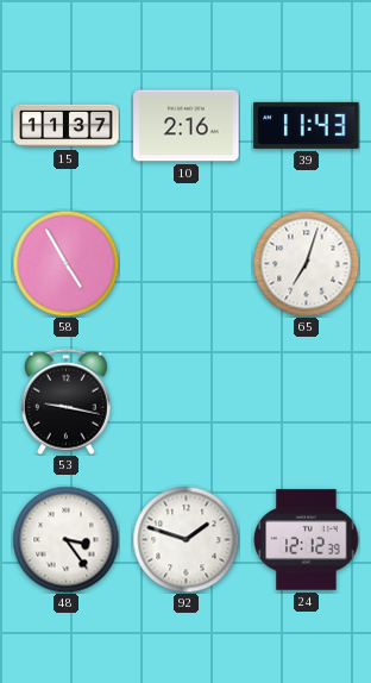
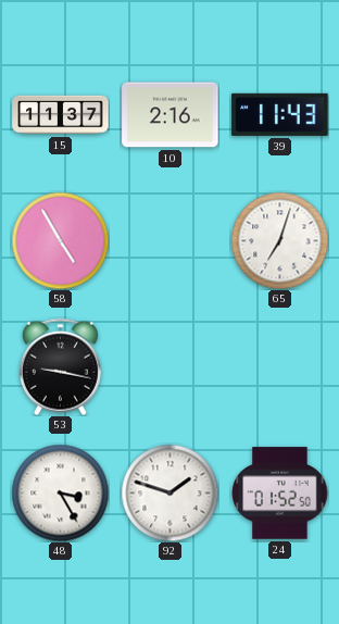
48: 3:24 -> 3:25 (60, 492)
24: 12:12 -> 01:52 (279, 494)
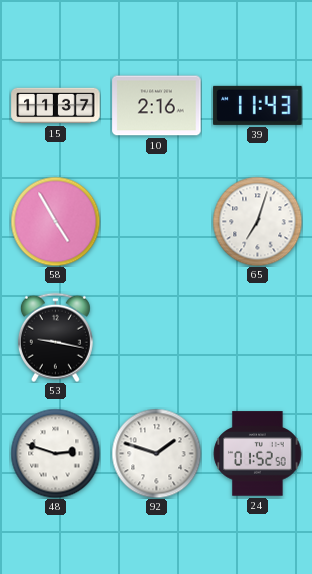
48: 3:25 -> 2:48 (55, 453)
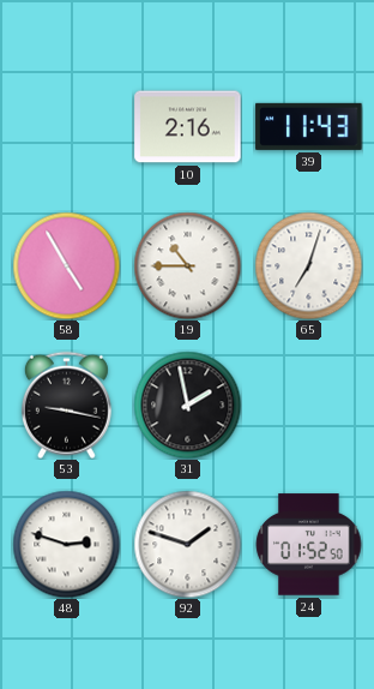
15: 11:37 -> none (56, 106)
19: none -> 10:45 (187, 265)
31: none -> 1:58 (187, 405)
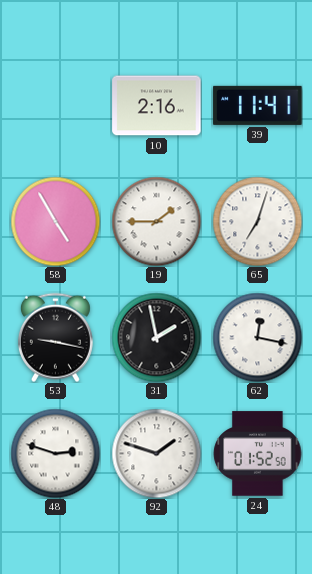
39: 11:43 -> 11:41 (258, 105)
19: 10:45 -> 1:45 (156, 221)
62: none -> 12:17 (257, 337)
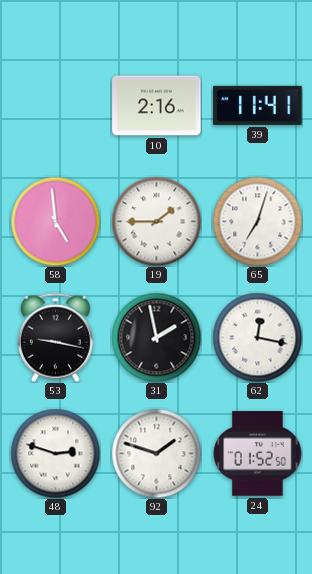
58: 4:55 -> 4:59 (55, 221)
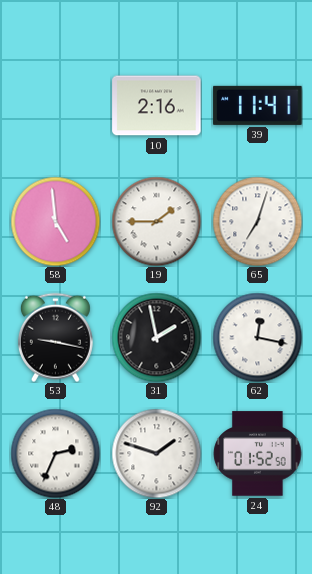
48: 2:48 -> 2:34 (55, 453)
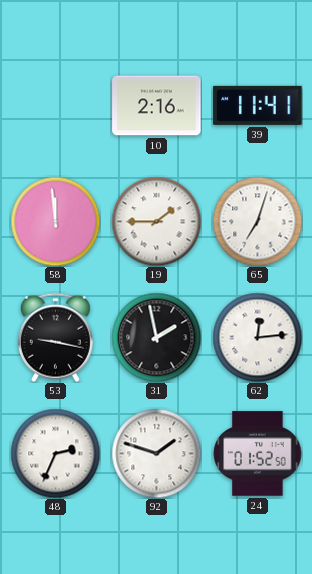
58: 4:59 -> 11:59 (55, 221)
62: 12:17 -> 12:14 (257, 337)
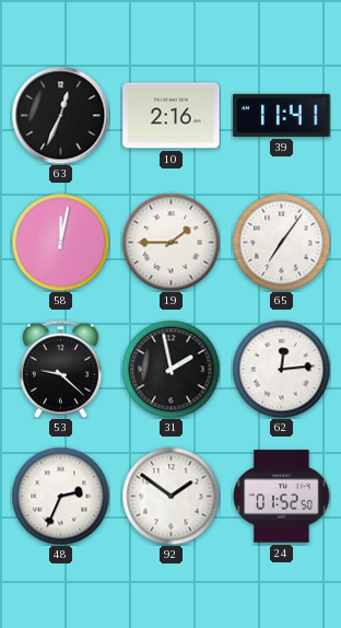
63: none -> 12:34 (60, 115)
58: 11:59 -> 12:02 (60, 242)
65: 7:03 -> 7:06 (281, 242)
53: 9:17 -> 9:22 (60, 369)
92: 1:48 -> 1:51 (170, 496)
